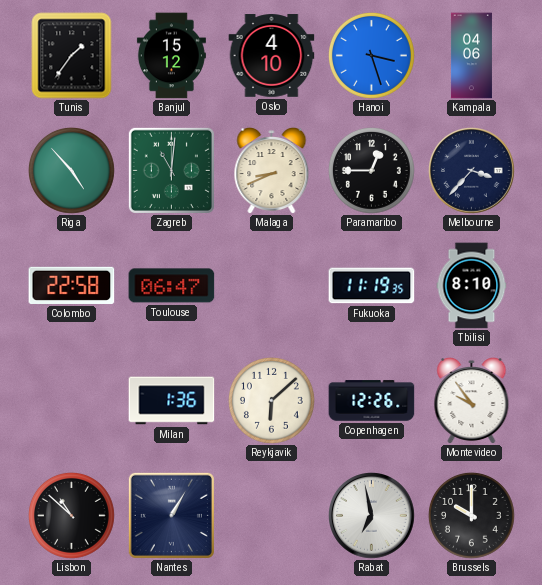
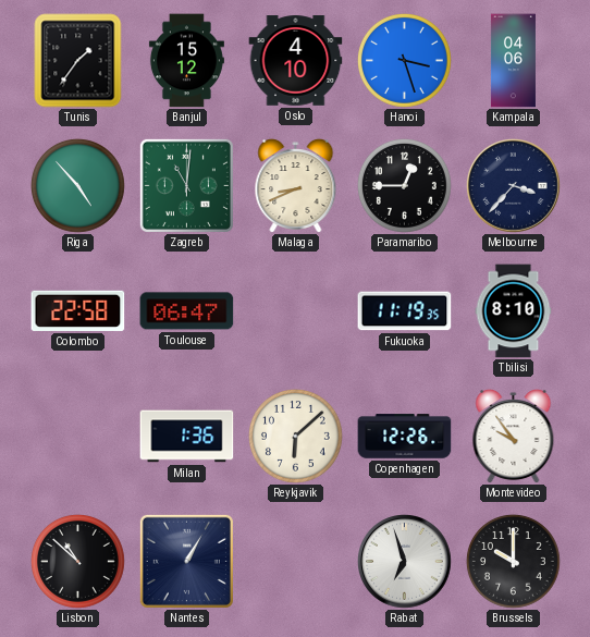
Rabat: 6:58 -> 6:57 (405, 562)
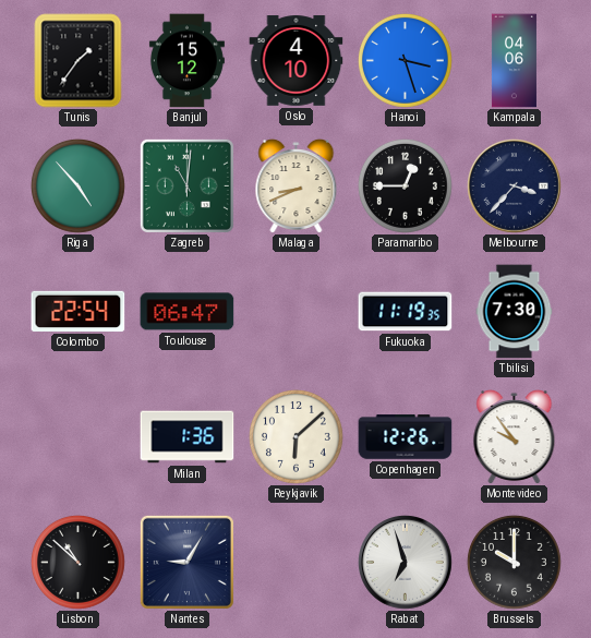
Colombo: 22:58 -> 22:54 (79, 311)
Tbilisi: 8:10 -> 7:30 (515, 312)
Nantes: 1:05 -> 9:05 (186, 562)
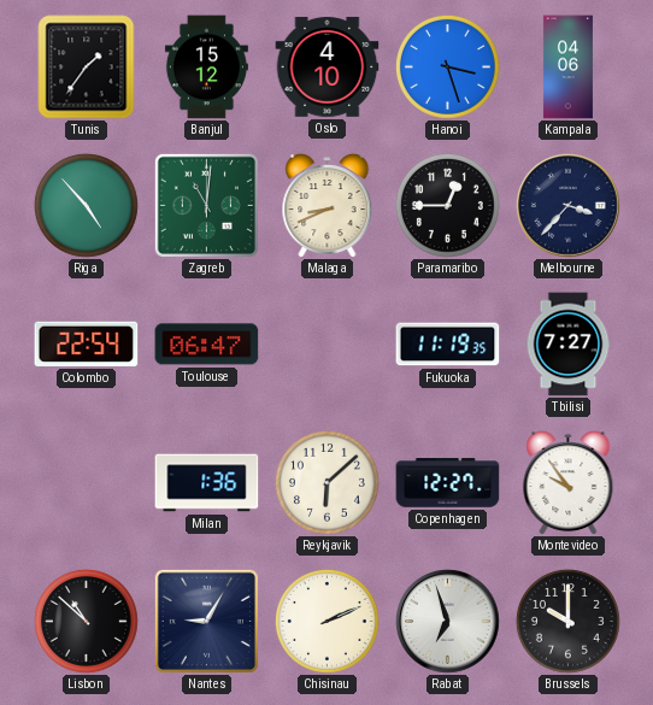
Tbilisi: 7:30 -> 7:27 (569, 345)
Copenhagen: 12:26 -> 12:27 (448, 483)
Chisinau: none -> 2:11 (326, 621)
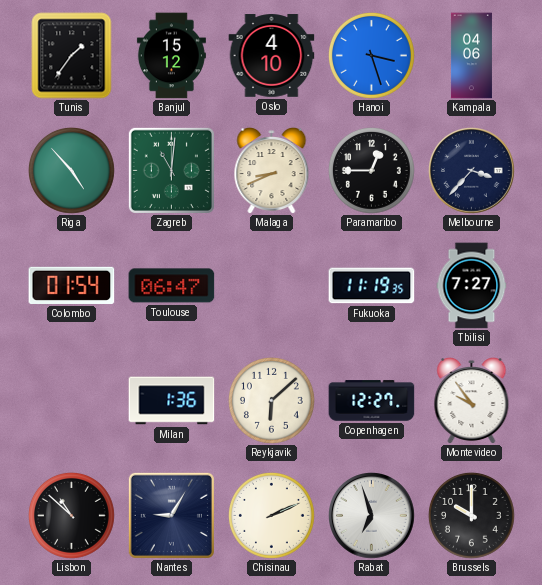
Colombo: 22:54 -> 01:54 (72, 285)
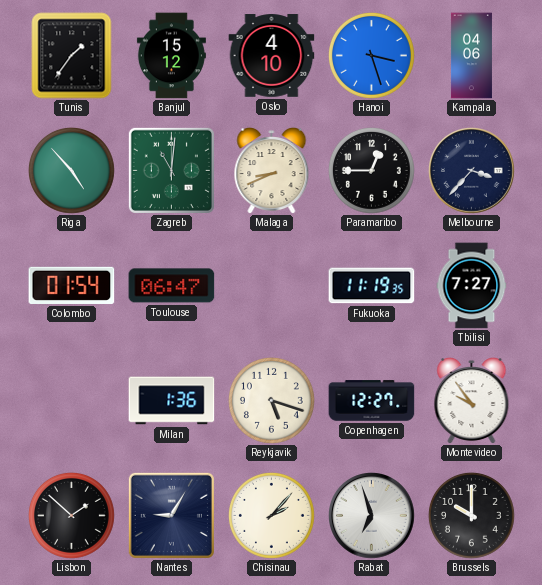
Reykjavik: 6:08 -> 5:18 (271, 400)
Lisbon: 10:52 -> 1:52 (71, 515)
Chisinau: 2:11 -> 2:07 (271, 515)
